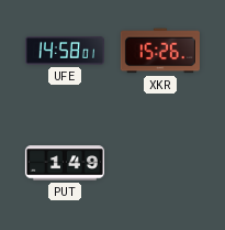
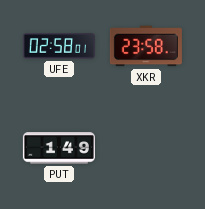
UFE: 14:58 -> 02:58 (59, 46)
XKR: 15:26 -> 23:58 (146, 46)
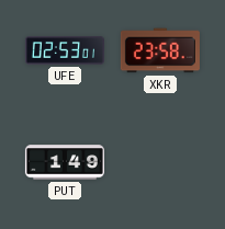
UFE: 02:58 -> 02:53 (65, 50)
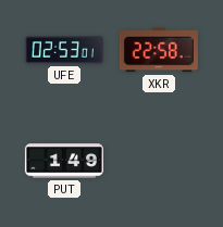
XKR: 23:58 -> 22:58 (159, 50)
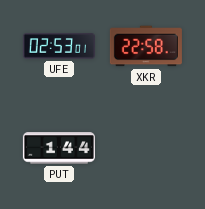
PUT: 1:49 -> 1:44 (59, 148)
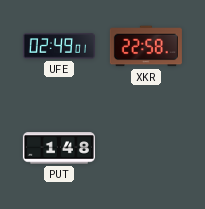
UFE: 02:53 -> 02:49 (59, 46)
PUT: 1:44 -> 1:48 (59, 148)
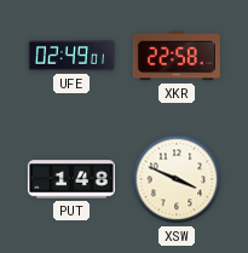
XSW: none -> 3:49 (177, 179)
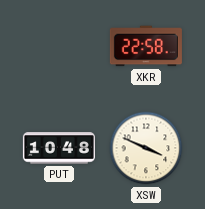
UFE: 02:49 -> none (71, 56)
PUT: 1:48 -> 10:48 (59, 148)
